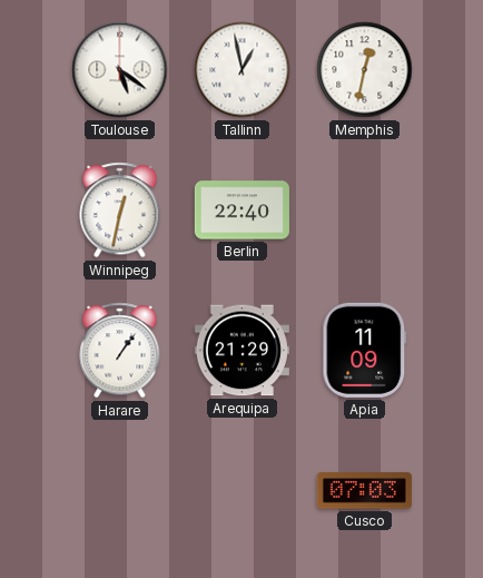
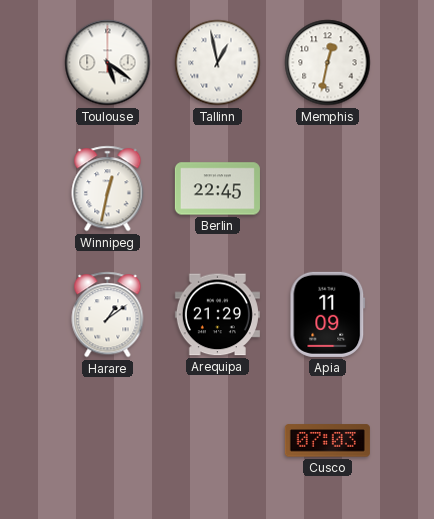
Berlin: 22:40 -> 22:45 (217, 189)
Harare: 1:06 -> 1:09 (108, 315)
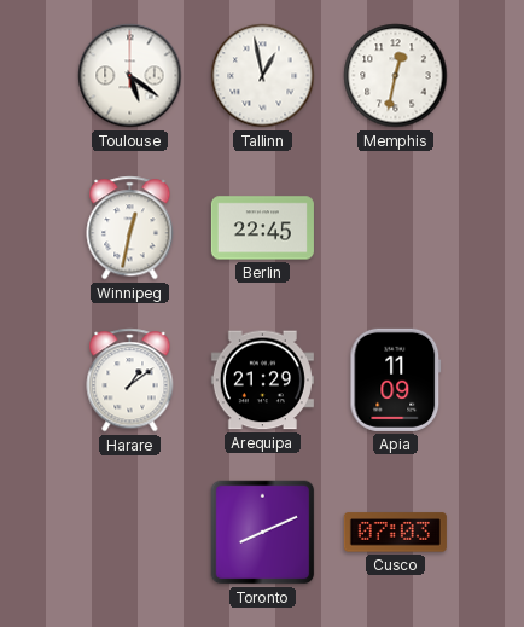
Toronto: none -> 8:11 (263, 533)
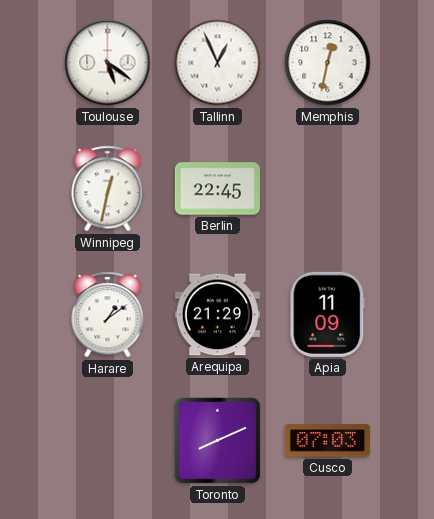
Tallinn: 12:58 -> 12:56 (218, 63)
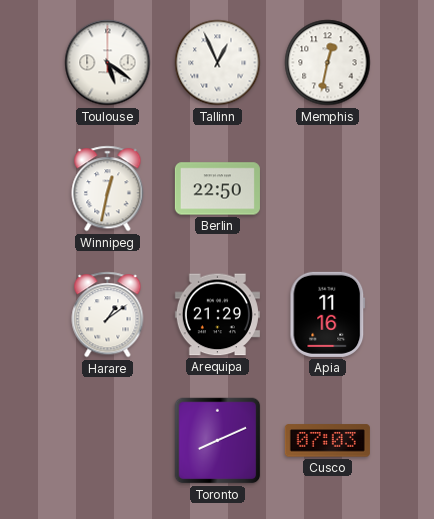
Berlin: 22:45 -> 22:50 (217, 189)
Apia: 11:09 -> 11:16 (328, 314)
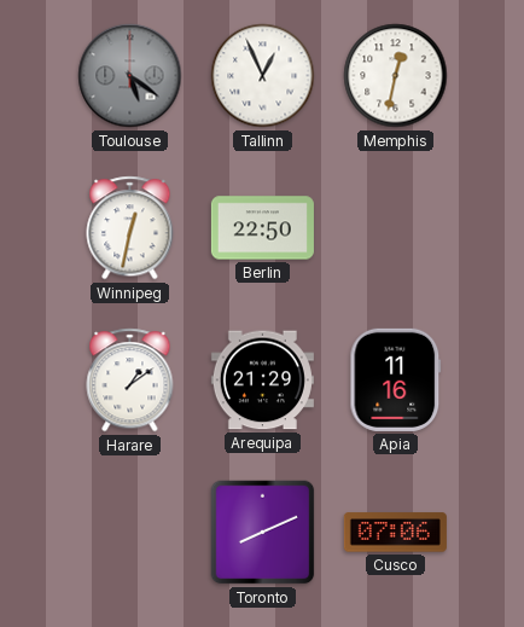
Toulouse dial: white -> grey (130, 76)
Cusco: 07:03 -> 07:06 (395, 533)
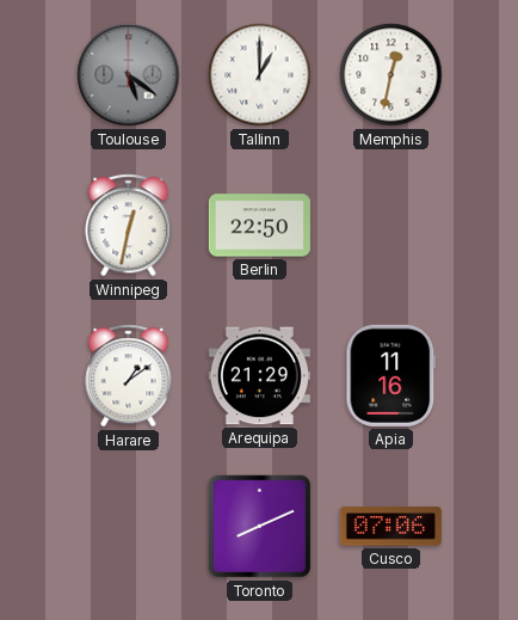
Tallinn: 12:56 -> 1:00 (260, 75)
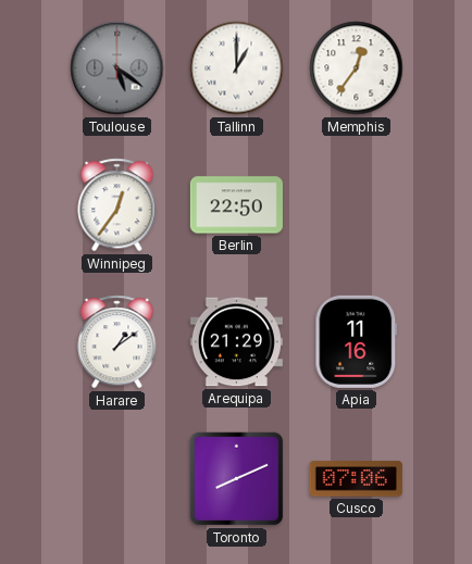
Memphis: 12:32 -> 12:36 (357, 68)
Winnipeg: 12:32 -> 12:36 (117, 205)
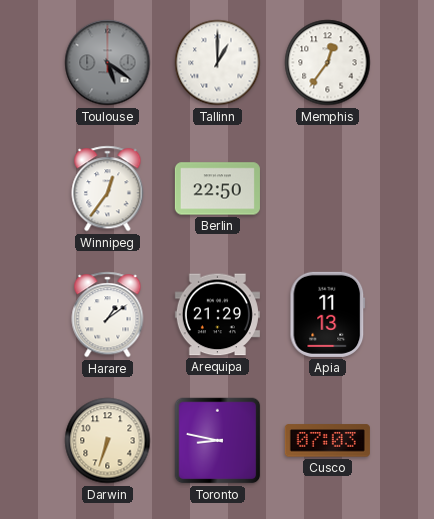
Apia: 11:16 -> 11:13 (328, 314)
Darwin: none -> 6:33 (108, 441)
Toronto: 8:11 -> 8:47 (218, 441)
Cusco: 07:06 -> 07:03 (327, 441)
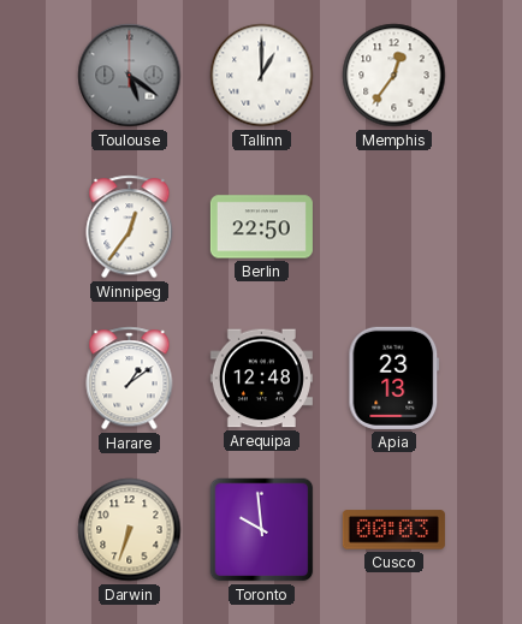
Arequipa: 21:29 -> 12:48 (261, 379)
Apia: 11:13 -> 23:13 (395, 378)
Toronto: 8:47 -> 9:59 (262, 530)
Cusco: 07:03 -> 00:03 (393, 530)
